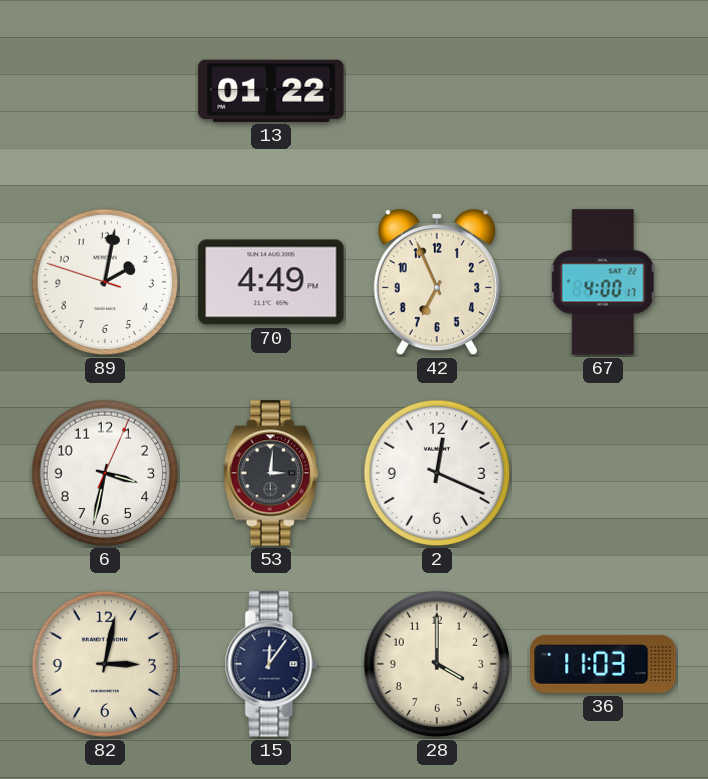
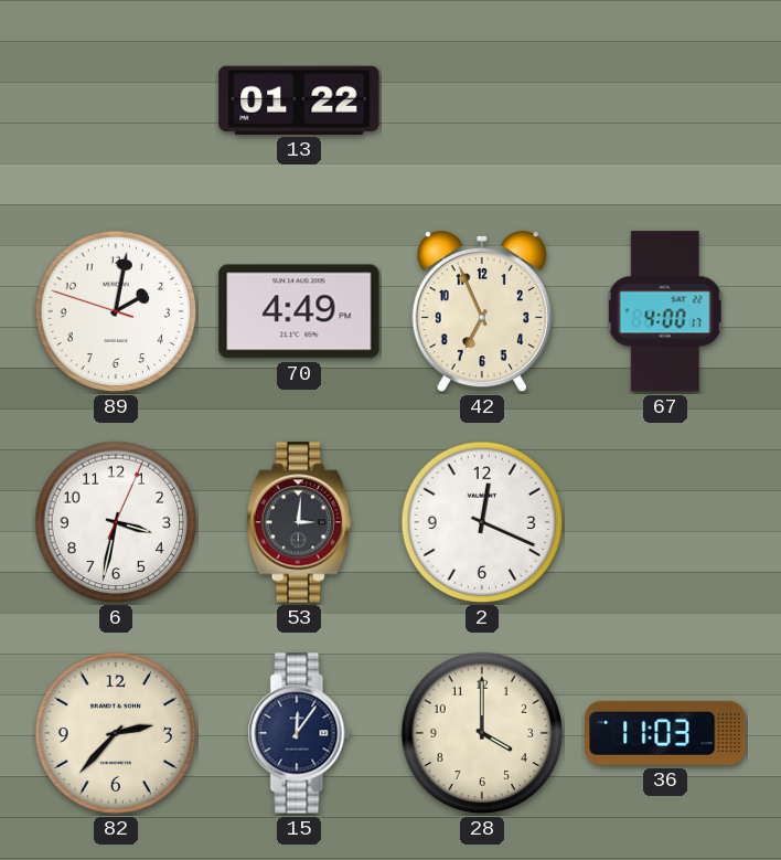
82: 3:02 -> 2:37 (116, 733)
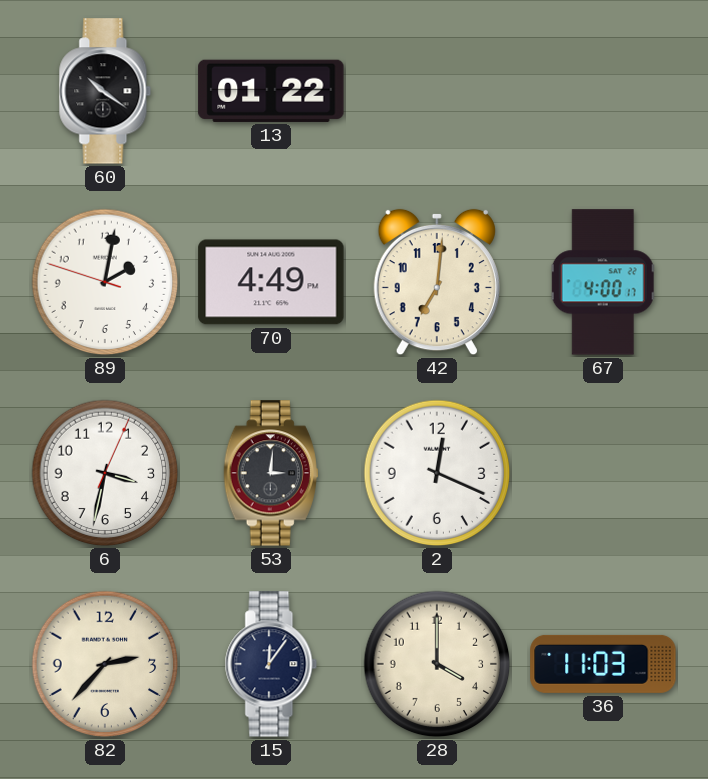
60: none -> 10:21 (105, 91)
42: 6:56 -> 7:01 (437, 282)
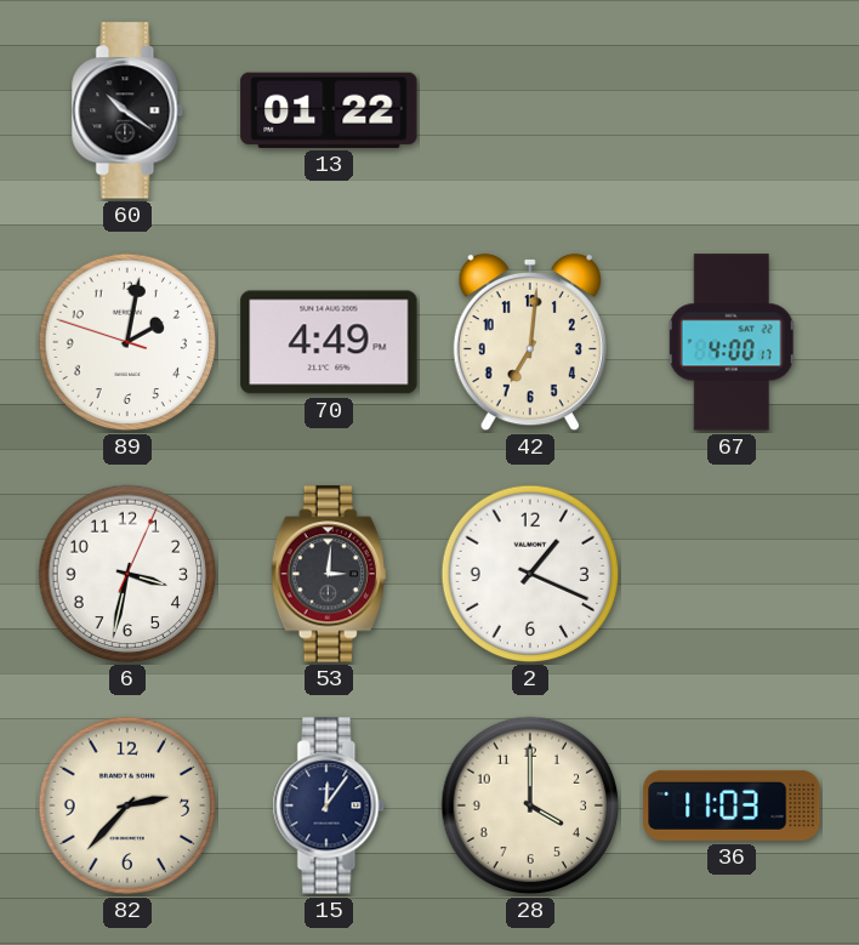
2: 12:19 -> 1:19 (530, 574)
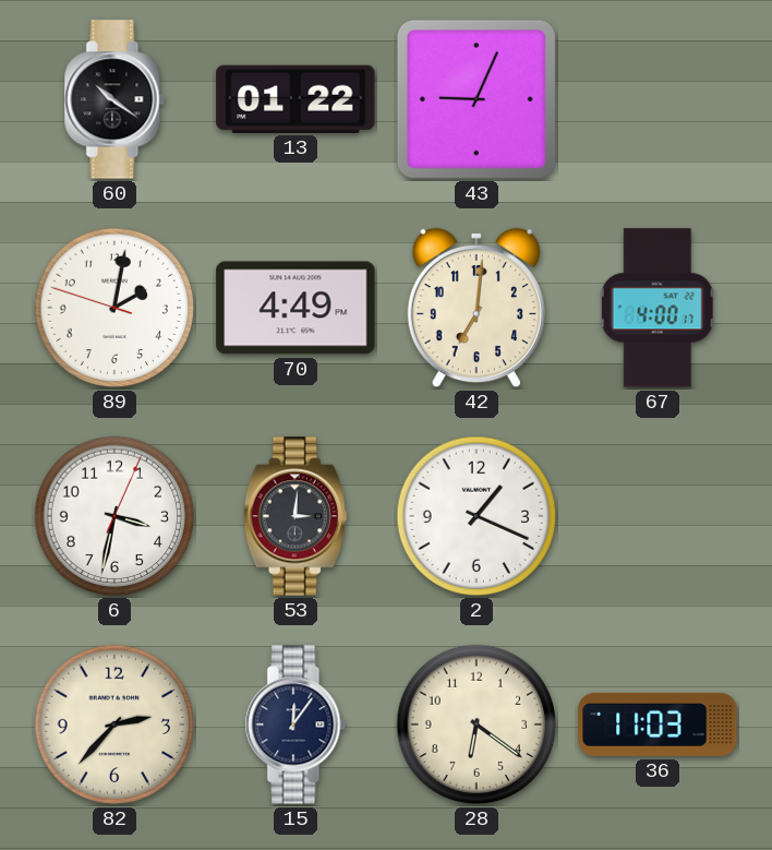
43: none -> 9:04 (477, 99)
28: 4:00 -> 6:21 (477, 725)
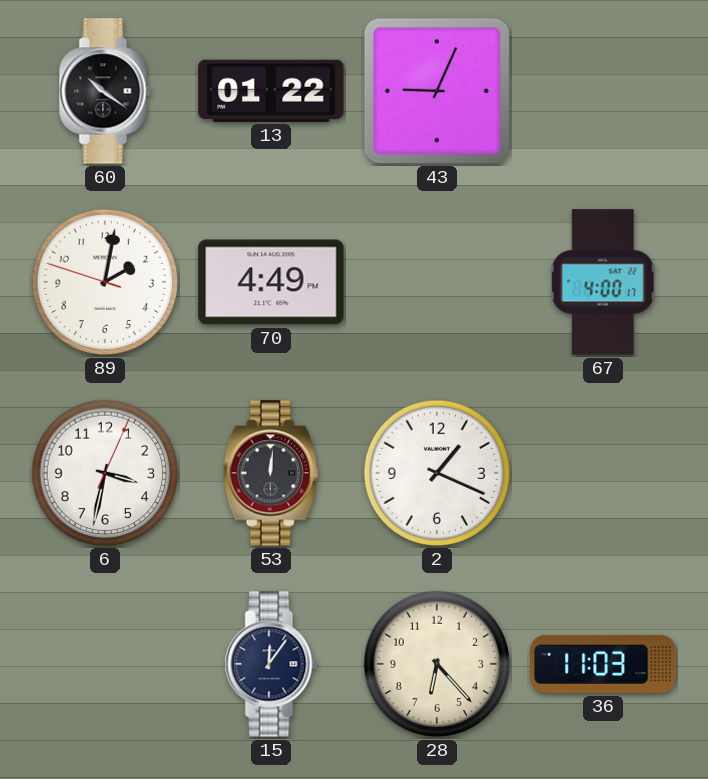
42: 7:01 -> none (477, 308)
53: 3:01 -> 12:01 (271, 473)
82: 2:37 -> none (114, 725)
28: 6:21 -> 6:23 (437, 664)
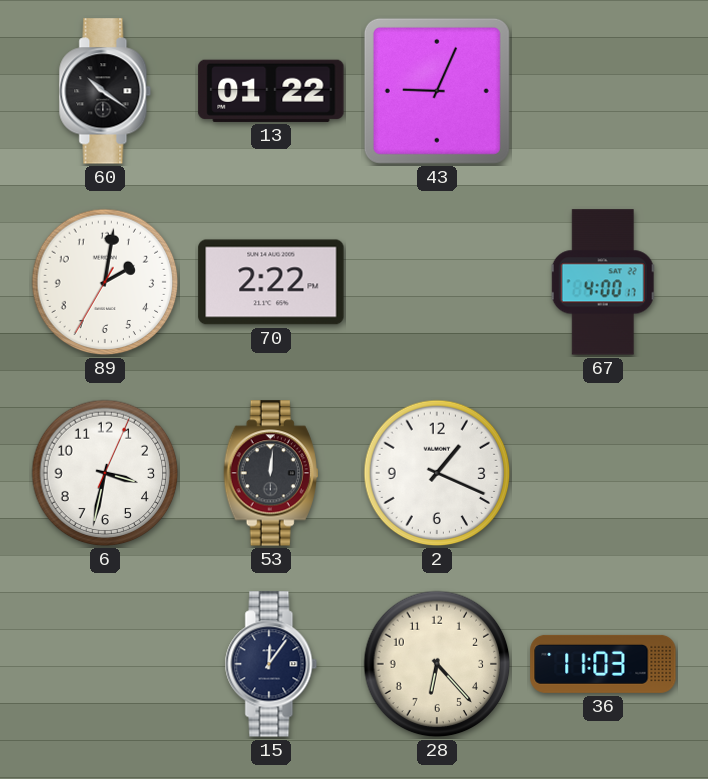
89: 2:01:48 -> 2:01:35 (105, 282)
70: 4:49 -> 2:22 (271, 282)
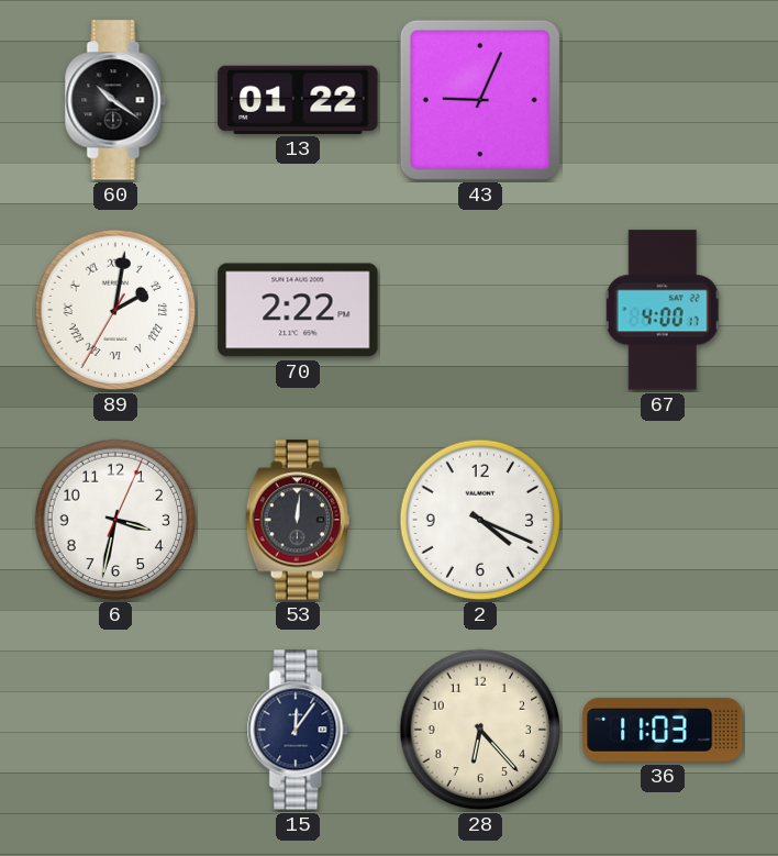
89 numerals: Arabic -> Roman (115, 310)
2: 1:19 -> 4:19 (480, 520)
